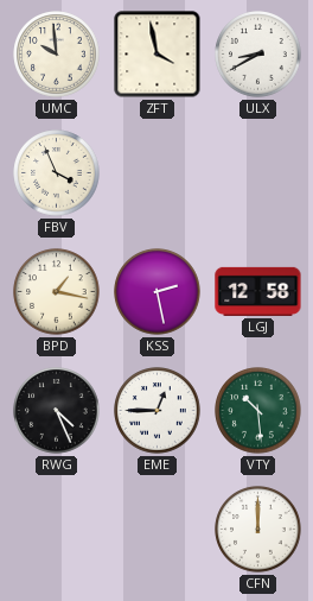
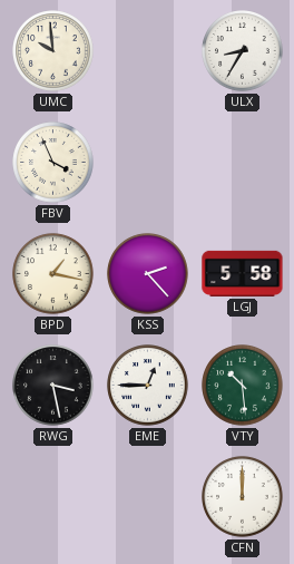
ZFT: 3:58 -> none (158, 55)
ULX: 8:40 -> 8:35 (243, 51)
KSS: 2:28 -> 2:23 (148, 274)
LGJ: 12:58 -> 5:58 (243, 273)
RWG: 4:26 -> 3:28 (53, 386)
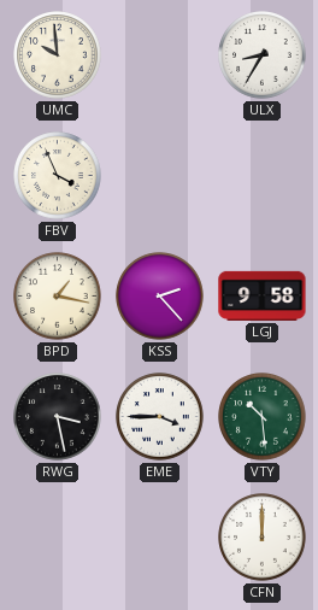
LGJ: 5:58 -> 9:58 (263, 295)
EME: 12:45 -> 3:45 (160, 417)
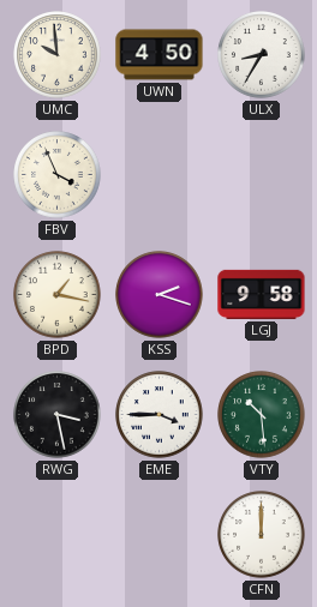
UWN: none -> 4:50 (160, 55)
KSS: 2:23 -> 2:18 (160, 295)
